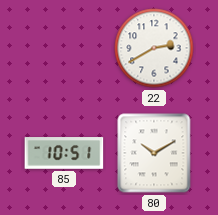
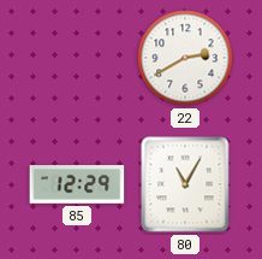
85: 10:51 -> 12:29 (77, 184)
80: 10:10 -> 11:05 (185, 184)
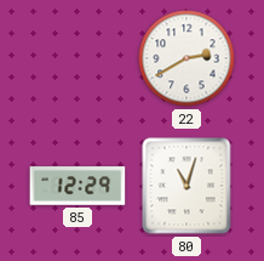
80: 11:05 -> 11:03 (186, 186)
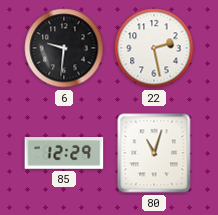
6: none -> 9:31 (64, 48)
22: 2:40 -> 2:28 (154, 48)
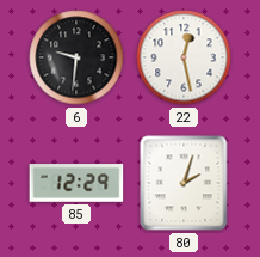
22: 2:28 -> 12:28 (184, 57)
80: 11:03 -> 2:03 (184, 183)
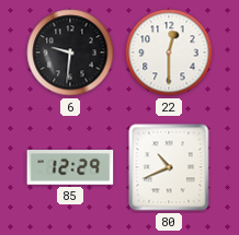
22: 12:28 -> 12:30 (169, 52)
80: 2:03 -> 10:41 (169, 167)
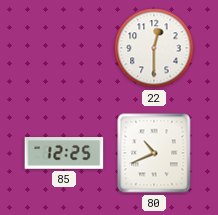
6: 9:31 -> none (70, 52)
85: 12:29 -> 12:25 (64, 153)
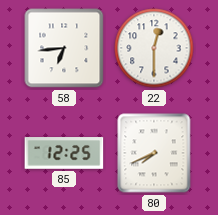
58: none -> 6:44 (64, 48)
80: 10:41 -> 7:41 (154, 153)
